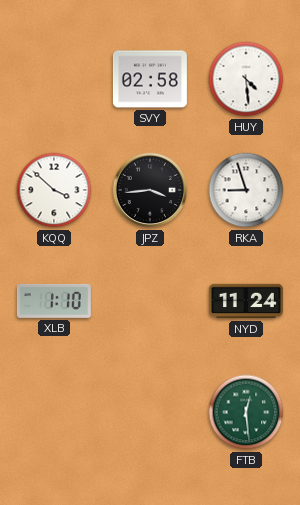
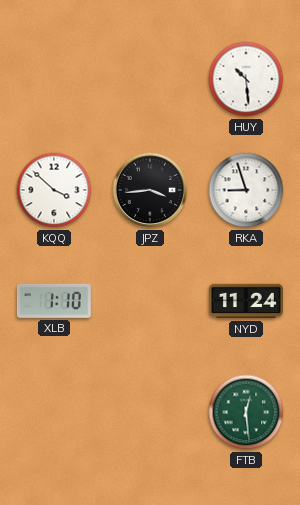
SVY: 02:58 -> none (150, 79)
HUY: 4:29 -> 10:29 (246, 79)
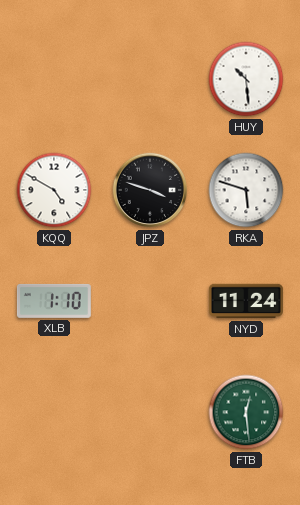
KQQ: 3:52 -> 4:50 (54, 190)
JPZ: 3:44 -> 3:48 (150, 190)
RKA: 8:57 -> 5:48 (246, 190)
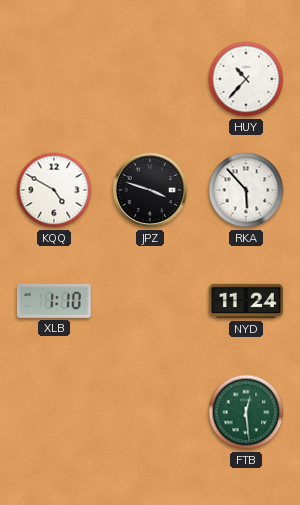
HUY: 10:29 -> 10:37 (246, 79)
RKA: 5:48 -> 5:53 (246, 190)
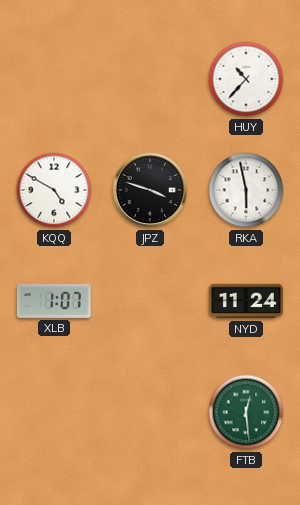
RKA: 5:53 -> 5:58 (246, 190)
XLB: 1:10 -> 1:07 (54, 301)
